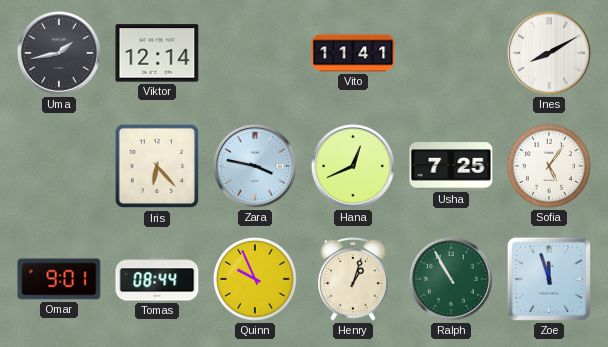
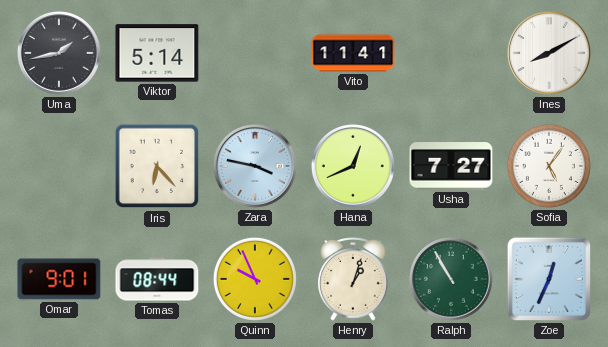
Viktor: 12:14 -> 5:14 (157, 53)
Usha: 7:25 -> 7:27 (451, 166)
Zoe: 11:57 -> 12:34 (549, 279)
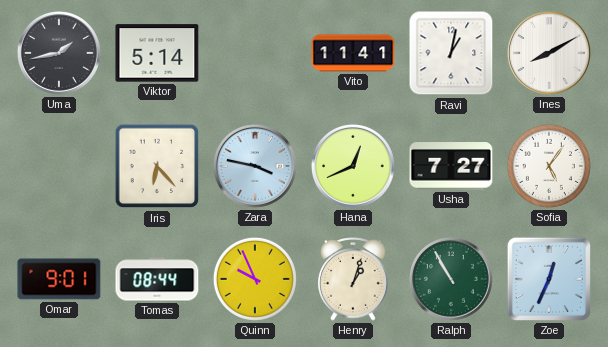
Ravi: none -> 1:02 (451, 53)
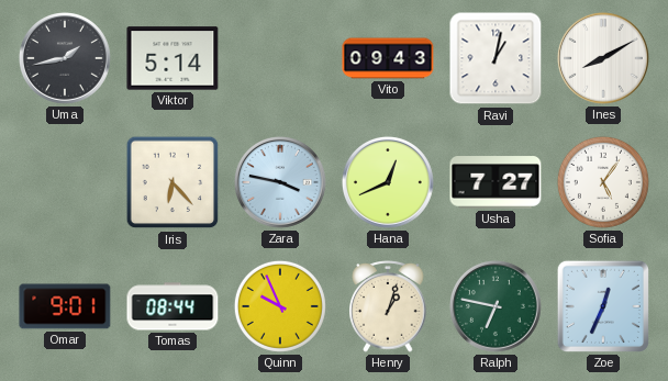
Vito: 11:41 -> 09:43 (388, 58)
Ralph: 10:55 -> 6:47 (496, 306)
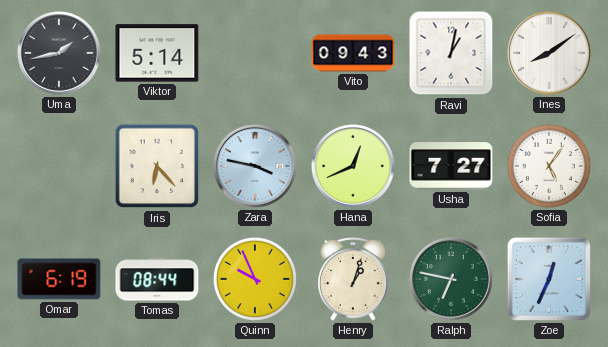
Ines: 8:10 -> 8:09 (549, 53)
Omar: 9:01 -> 6:19 (59, 279)
